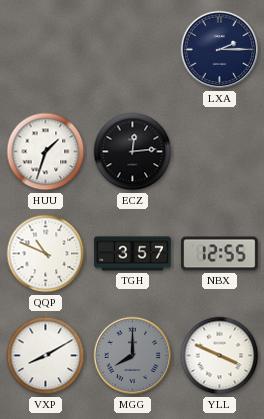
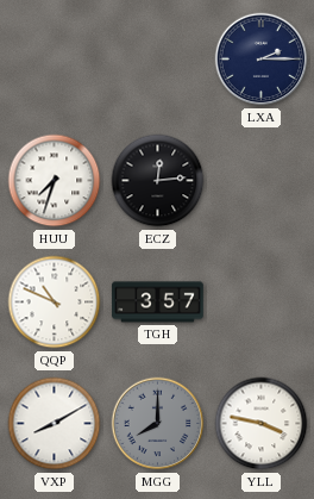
HUU: 1:33 -> 7:33 (55, 181)
NBX: 12:55 -> none (220, 254)
YLL: 3:49 -> 3:47 (262, 424)
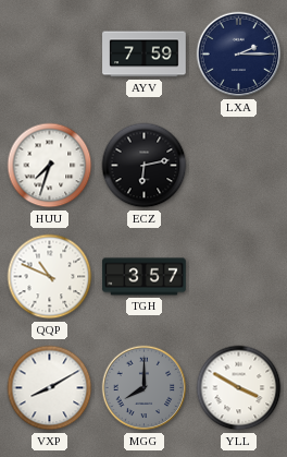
AYV: none -> 7:59 (145, 55)
ECZ: 12:14 -> 6:13 (145, 166)
YLL: 3:47 -> 3:50 (239, 388)
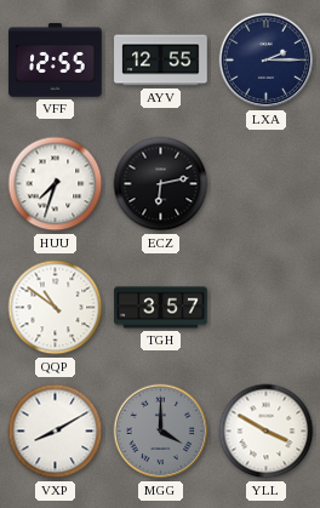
VFF: none -> 12:55 (56, 61)
AYV: 7:59 -> 12:55 (161, 61)
QQP: 10:49 -> 10:51 (56, 308)
MGG: 8:00 -> 4:00 (161, 432)
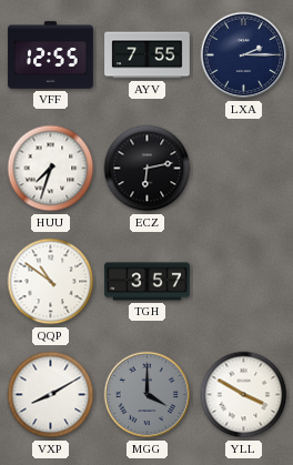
AYV: 12:55 -> 7:55 (148, 55)
